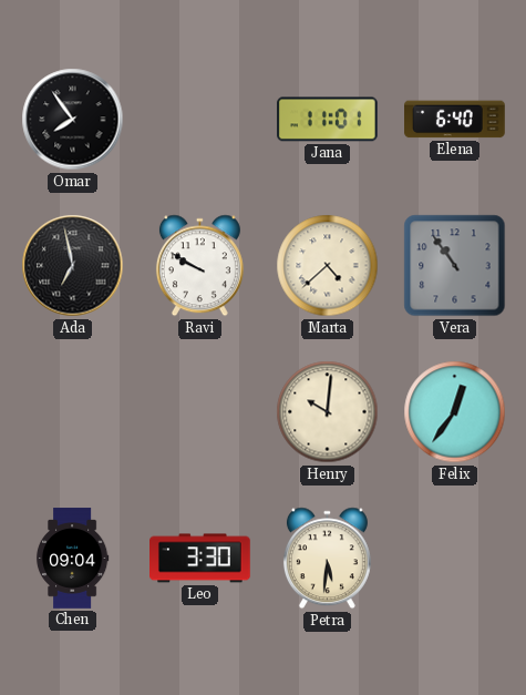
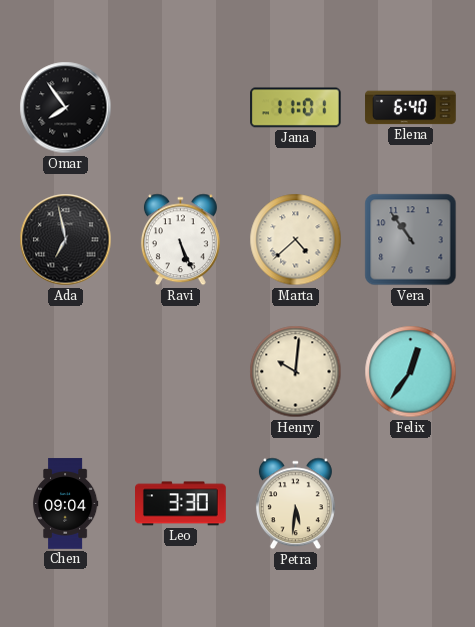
Ravi: 9:50 -> 5:26 (180, 240)
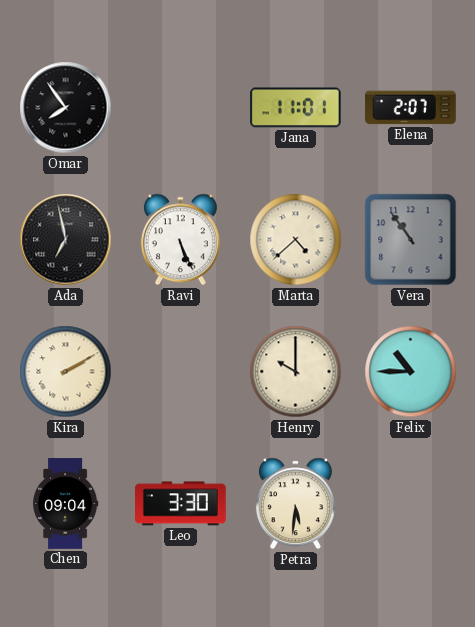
Elena: 6:40 -> 2:07 (411, 108)
Kira: none -> 2:10 (66, 372)
Henry: 10:01 -> 10:00 (296, 372)
Felix: 12:36 -> 10:45 (411, 372)
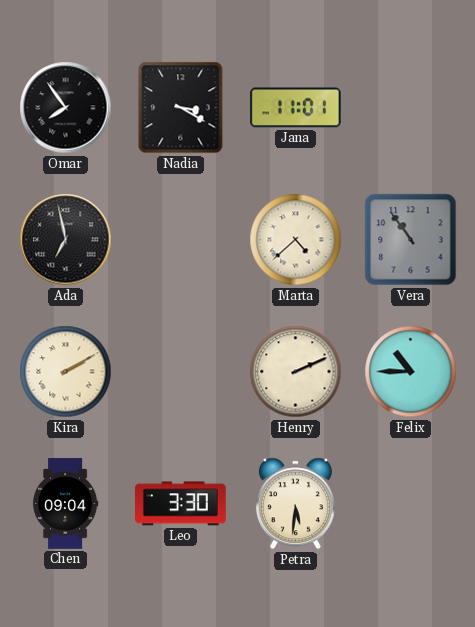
Nadia: none -> 3:20 (181, 108)
Elena: 2:07 -> none (411, 108)
Ravi: 5:26 -> none (180, 240)
Henry: 10:00 -> 2:11 (296, 372)
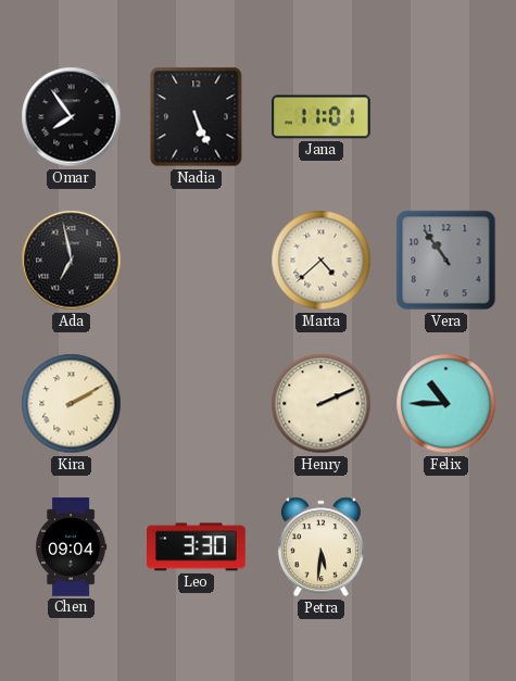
Nadia: 3:20 -> 5:26 (197, 117)
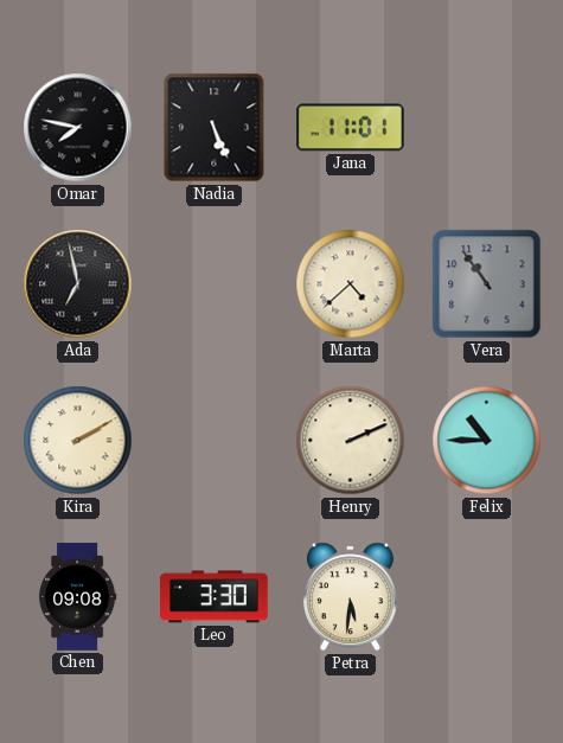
Omar: 7:54 -> 7:47 (78, 128)
Chen: 09:04 -> 09:08 (77, 597)
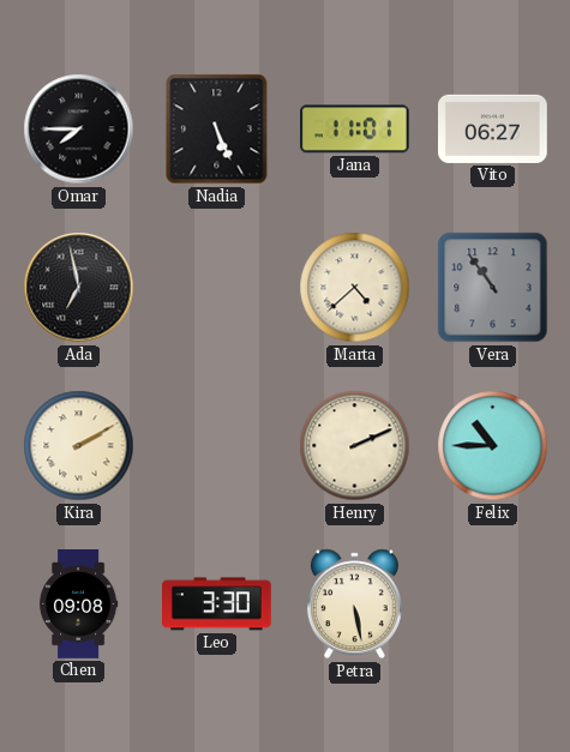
Omar: 7:47 -> 7:45 (79, 130)
Vito: none -> 06:27 (493, 128)
Petra: 5:31 -> 5:28 (354, 604)
